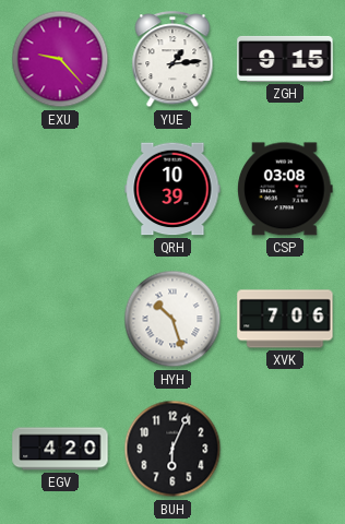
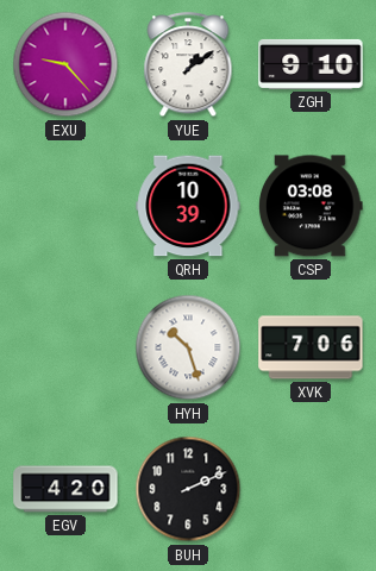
YUE: 1:14 -> 1:09 (188, 65)
ZGH: 9:15 -> 9:10 (311, 64)
BUH: 6:04 -> 2:11 (188, 489)
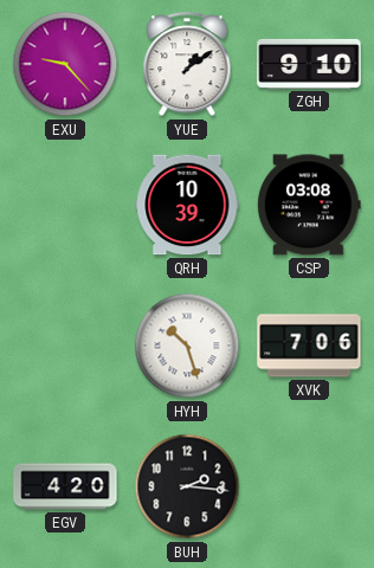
BUH: 2:11 -> 2:16 (187, 486)
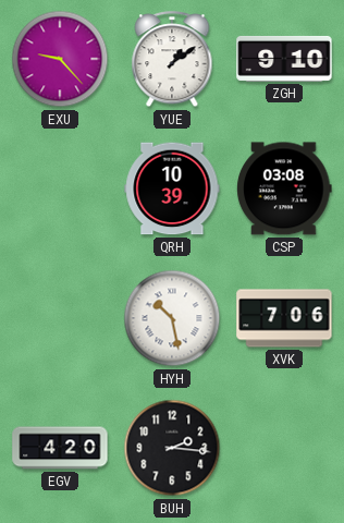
HYH: 10:27 -> 10:28 (172, 318)
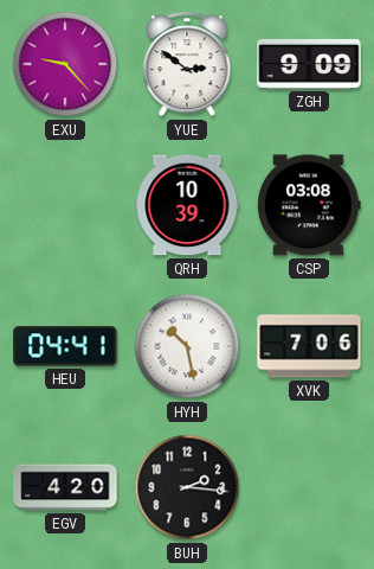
YUE: 1:09 -> 2:51 (187, 65)
ZGH: 9:10 -> 9:09 (309, 64)
HEU: none -> 04:41 (65, 346)
